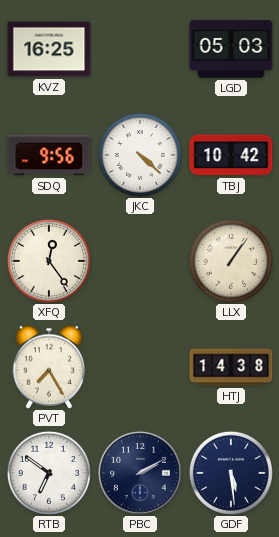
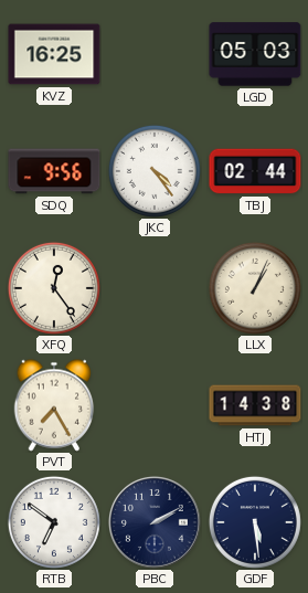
JKC: 4:22 -> 4:24 (155, 171)
TBJ: 10:42 -> 02:44 (255, 171)
LLX: 1:06 -> 1:04 (255, 288)
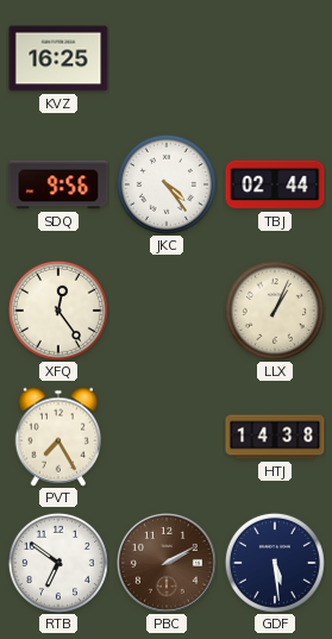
LGD: 05:03 -> none (255, 54)
PBC dial: navy -> brown (167, 563)
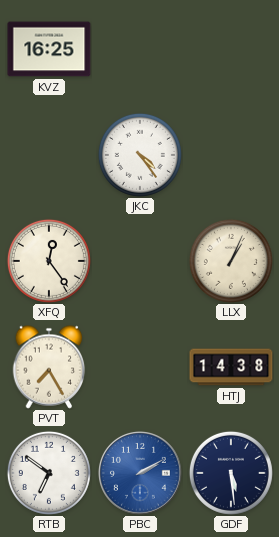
SDQ: 9:56 -> none (58, 184)
TBJ: 02:44 -> none (275, 184)
PBC dial: brown -> blue (140, 473)
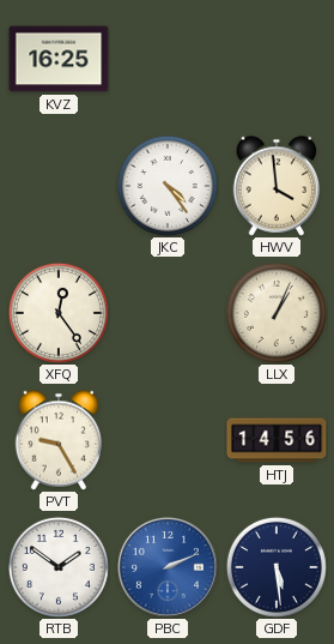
HWV: none -> 3:59 (277, 186)
PVT: 7:25 -> 9:25 (59, 440)
HTJ: 14:38 -> 14:56 (277, 440)
RTB: 6:51 -> 1:51 (59, 567)
PBC: 2:10 -> 2:11 (168, 567)
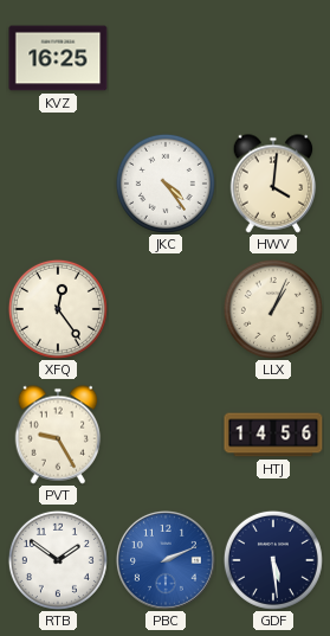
HWV: 3:59 -> 4:01 (273, 184)
